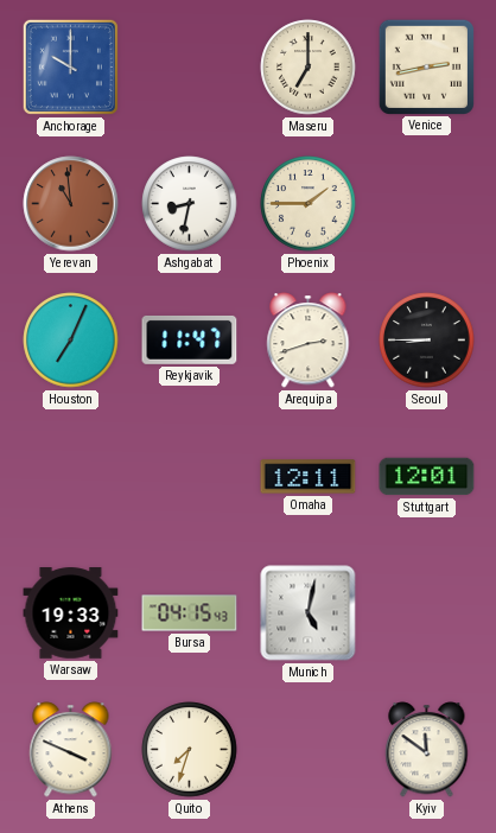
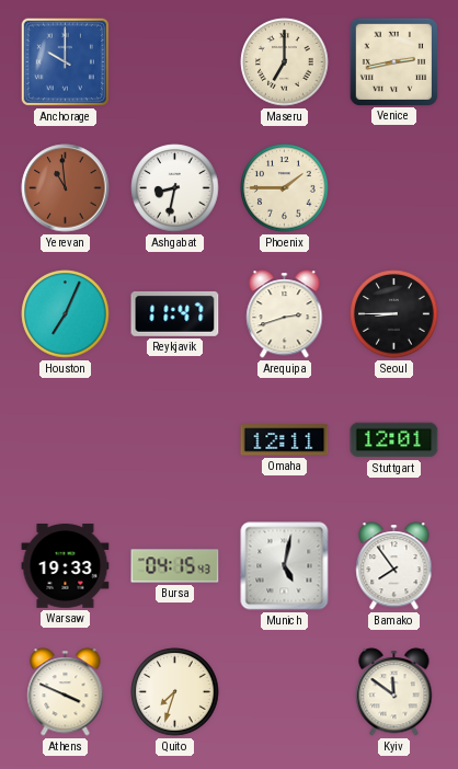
Bamako: none -> 7:54 (394, 566)
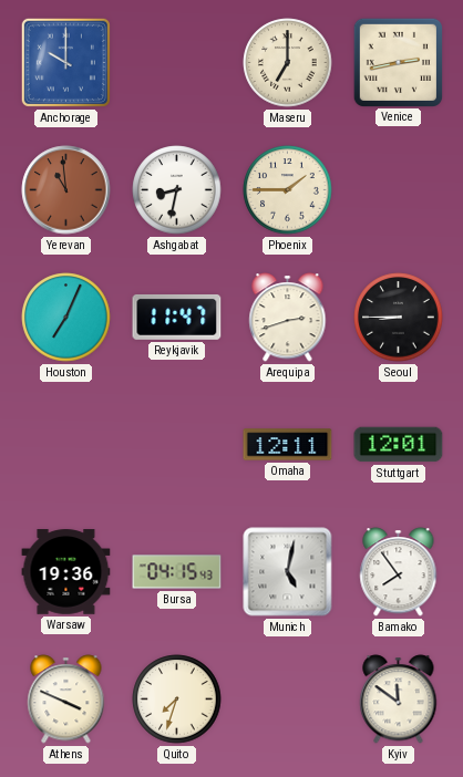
Warsaw: 19:33 -> 19:36 (66, 572)
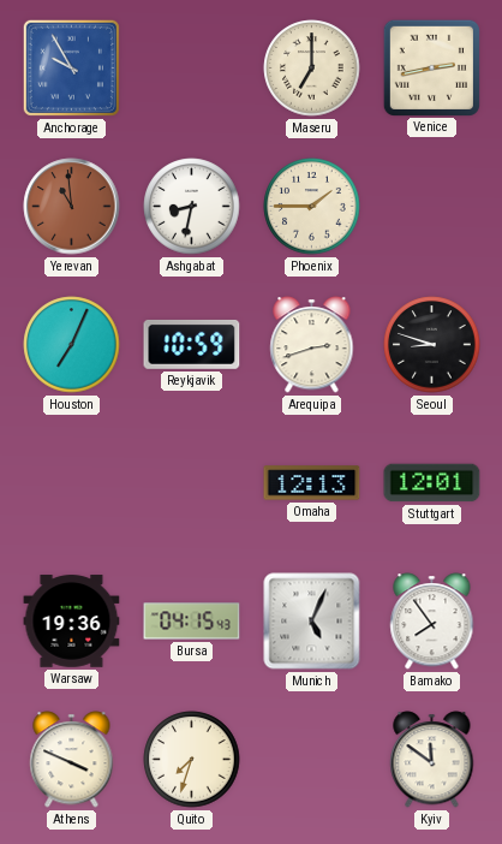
Anchorage: 10:00 -> 9:55 (71, 67)
Reykjavik: 11:47 -> 10:59 (192, 344)
Seoul: 8:45 -> 8:48 (432, 345)
Omaha: 12:11 -> 12:13 (312, 483)
Munich: 5:02 -> 5:04 (312, 622)
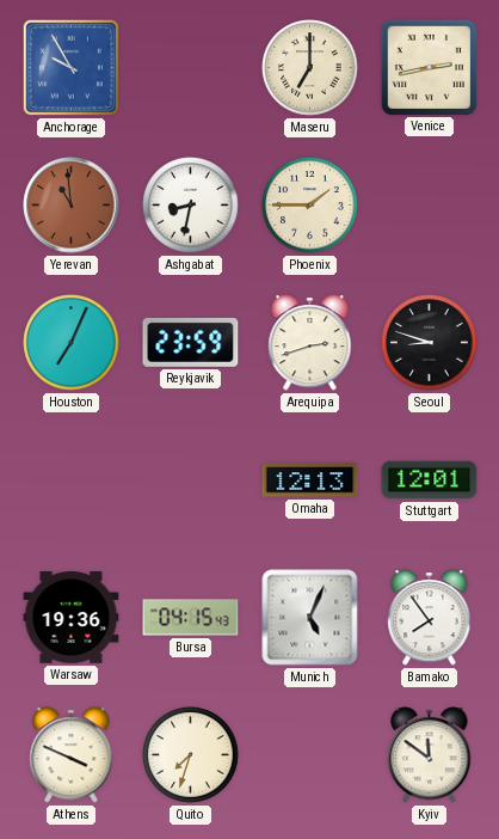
Reykjavik: 10:59 -> 23:59 (191, 342)
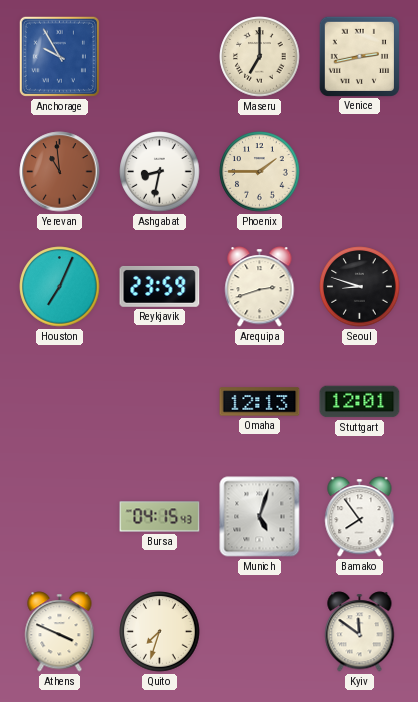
Warsaw: 19:36 -> none (72, 618)
Munich: 5:04 -> 5:03 (260, 517)
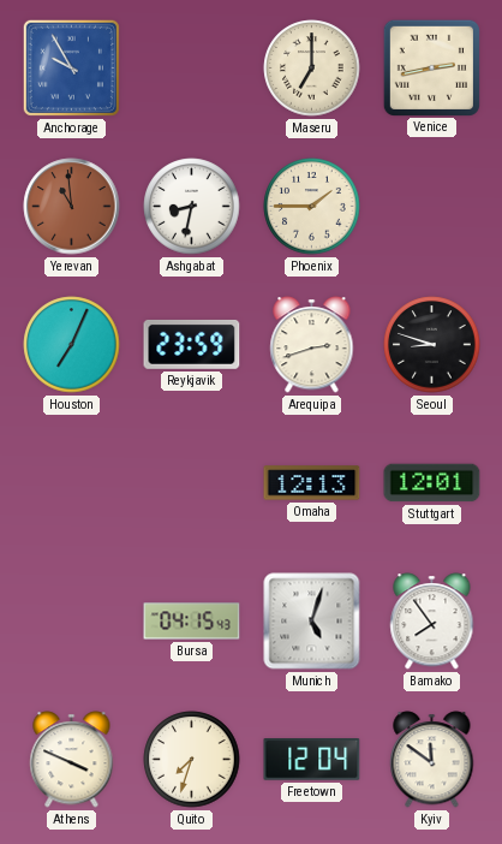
Freetown: none -> 12:04 (312, 760)
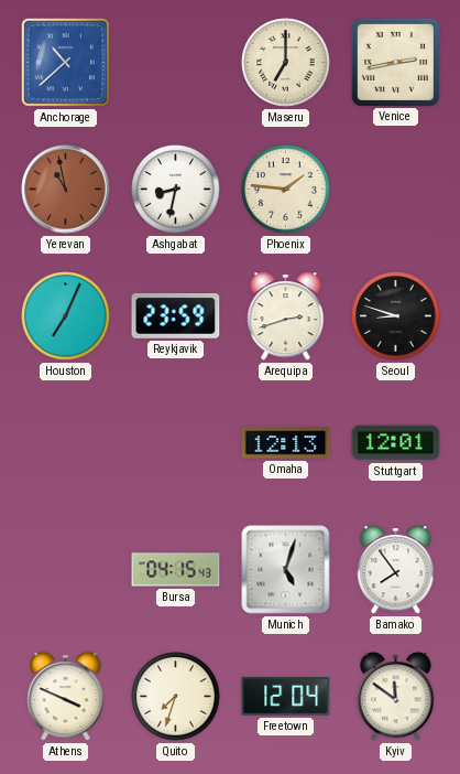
Anchorage: 9:55 -> 10:38 (65, 62)
Yerevan: 10:59 -> 10:58 (66, 190)
Phoenix: 1:45 -> 1:46 (286, 190)
